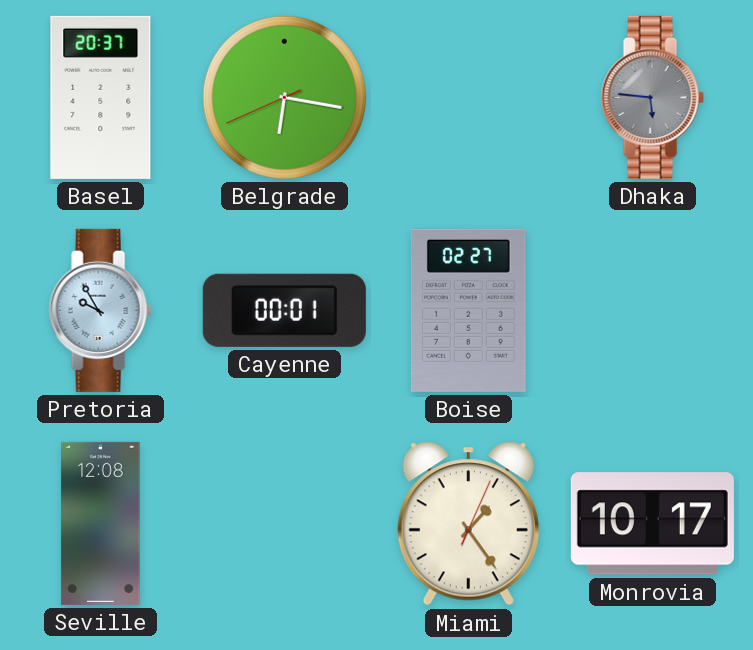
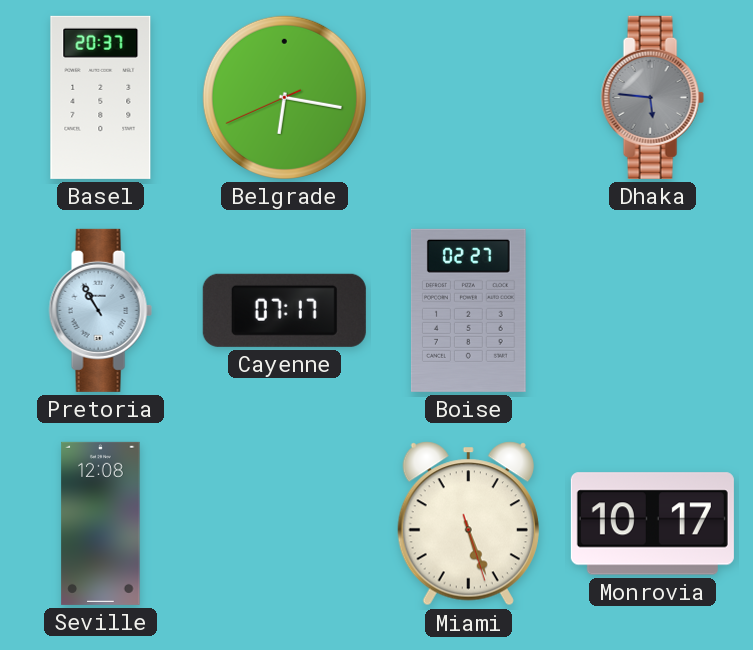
Pretoria: 9:55 -> 10:55 (100, 310)
Cayenne: 00:01 -> 07:17 (284, 310)
Miami: 1:24 -> 5:26 (468, 524)
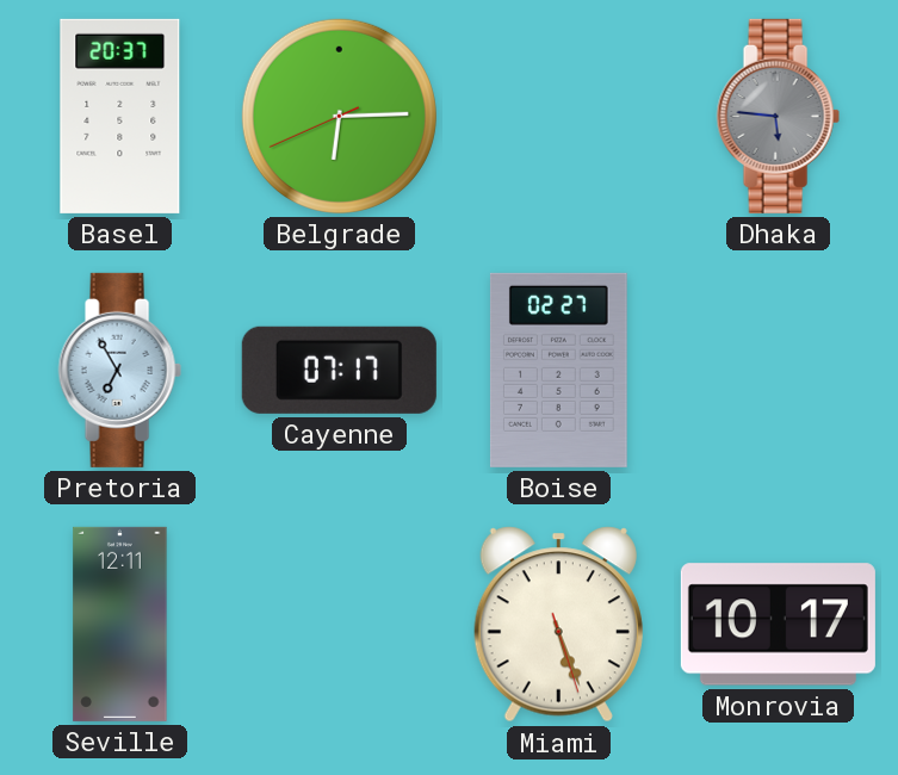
Belgrade: 6:16 -> 6:14 (339, 116)
Pretoria: 10:55 -> 6:55 (119, 370)
Seville: 12:08 -> 12:11 (120, 624)
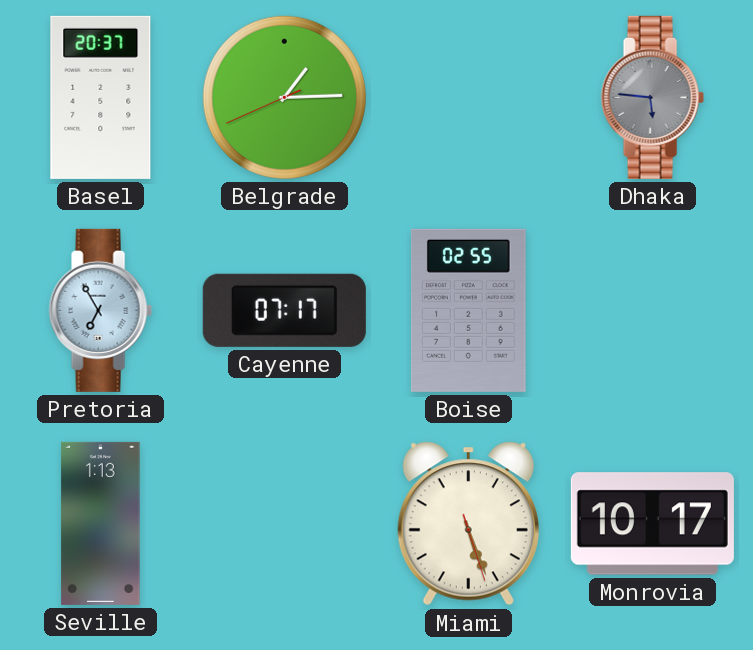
Belgrade: 6:14 -> 1:14 (284, 97)
Boise: 02:27 -> 02:55 (468, 310)
Seville: 12:11 -> 1:13 (101, 523)
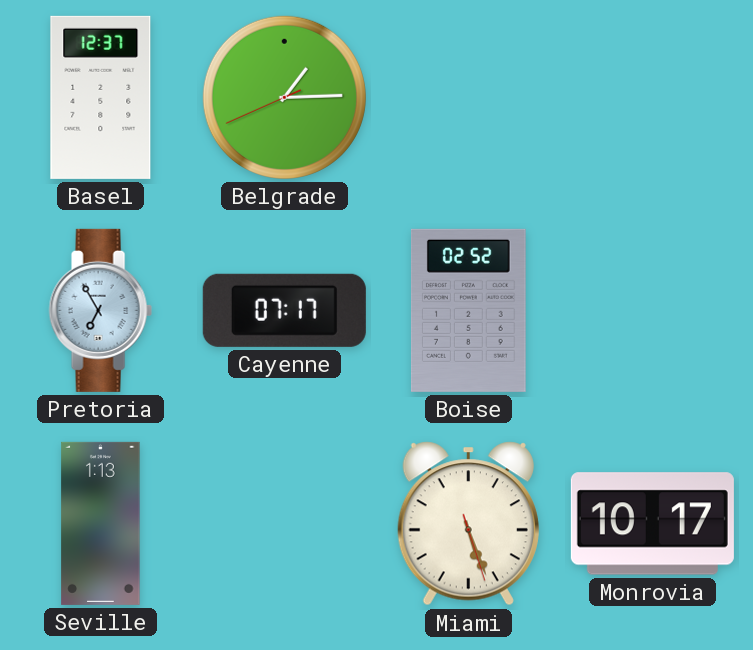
Basel: 20:37 -> 12:37 (101, 97)
Dhaka: 5:46 -> none (652, 97)
Boise: 02:55 -> 02:52 (468, 310)
